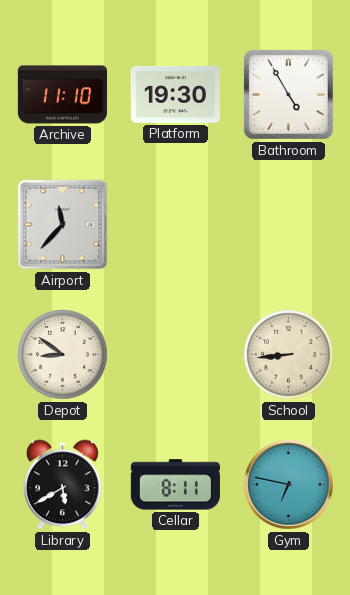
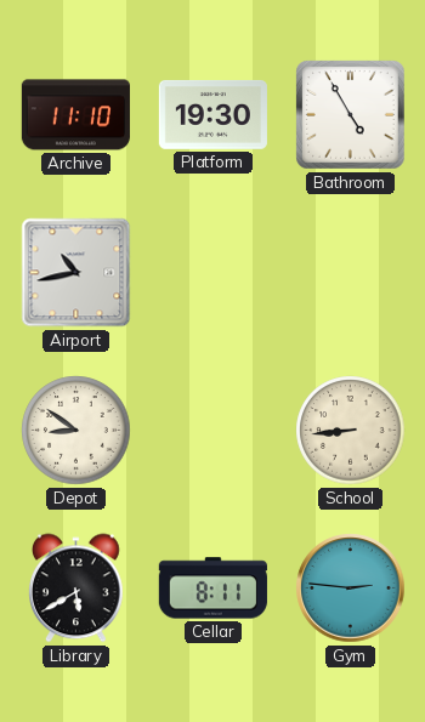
Airport: 11:37 -> 10:43 (76, 273)
Gym: 6:47 -> 2:46 (351, 589)
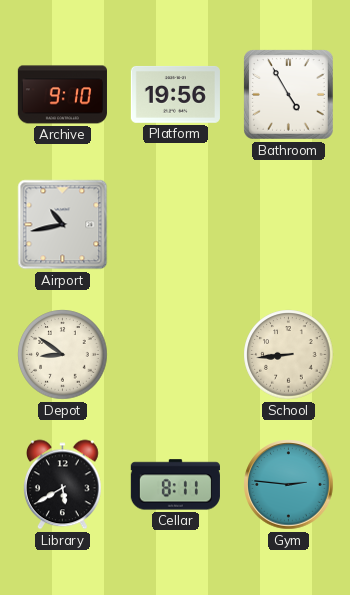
Archive: 11:10 -> 9:10 (62, 95)
Platform: 19:30 -> 19:56 (175, 95)
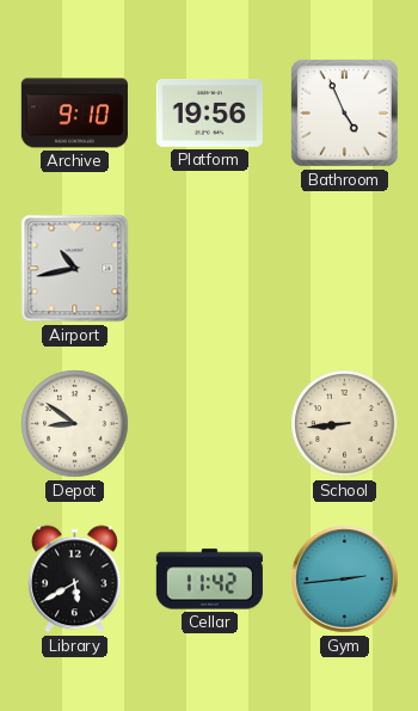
Bathroom: 4:55 -> 4:56 (345, 114)
Cellar: 8:11 -> 11:42 (209, 580)
Gym: 2:46 -> 2:44 (345, 580)
